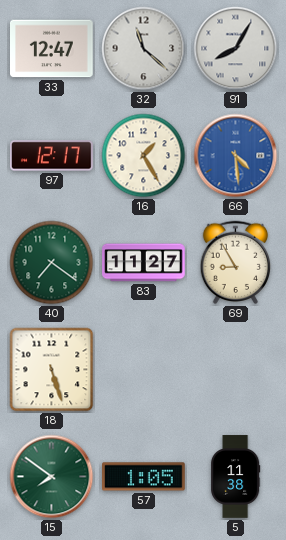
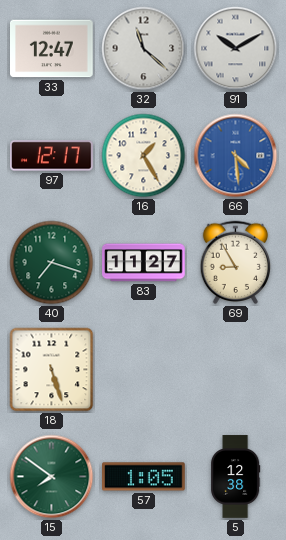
91: 8:05 -> 10:10 (236, 49)
40: 7:21 -> 7:18 (52, 263)
5: 11:38 -> 12:38 (235, 477)
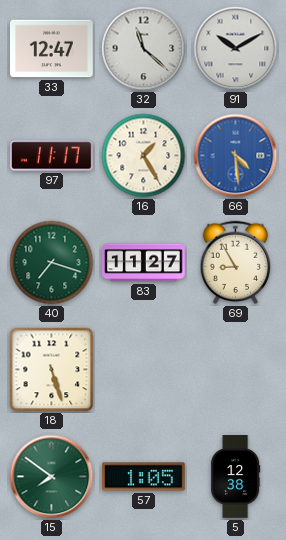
97: 12:17 -> 11:17 (52, 156)
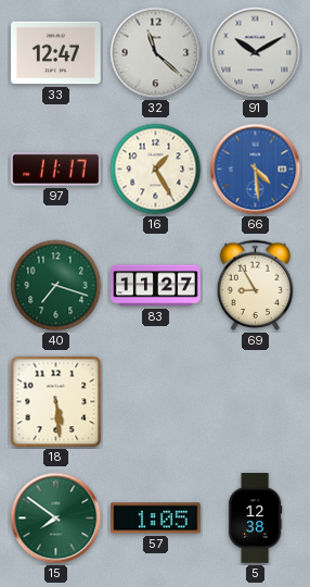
18: 5:27 -> 5:29 (56, 402)
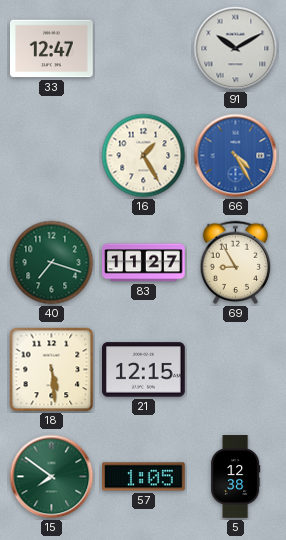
32: 11:22 -> none (156, 53)
97: 11:17 -> none (56, 170)
66: 4:29 -> 4:25 (236, 156)
21: none -> 12:15 (144, 370)
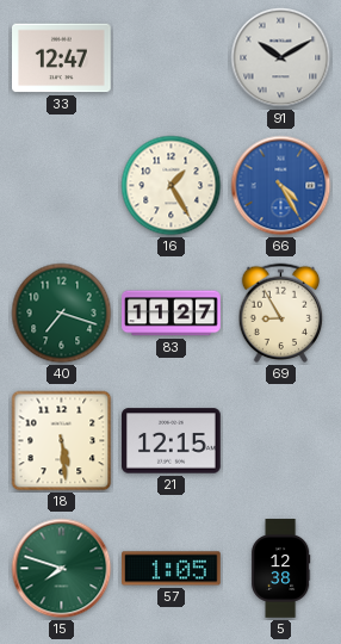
15: 7:51 -> 7:48 (62, 569)
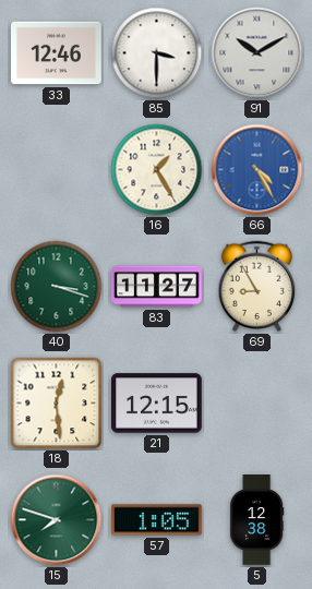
33: 12:47 -> 12:46 (57, 53)
85: none -> 3:30 (157, 53)
40: 7:18 -> 3:18 (57, 287)
18: 5:29 -> 12:29 (57, 404)
